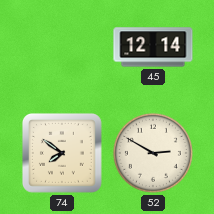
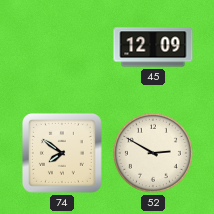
45: 12:14 -> 12:09 (153, 47)
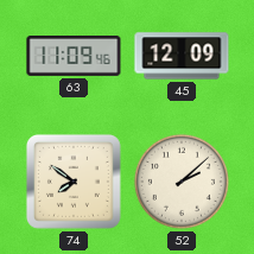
63: none -> 11:09 (74, 57)
52: 2:50 -> 2:08 (182, 182)
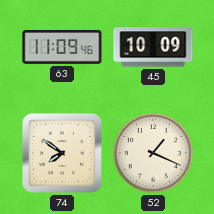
45: 12:09 -> 10:09 (153, 47)
52: 2:08 -> 1:19 (153, 153)
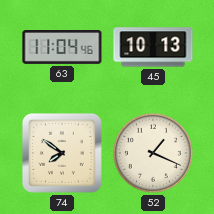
63: 11:09 -> 11:04 (62, 48)
45: 10:09 -> 10:13 (153, 47)
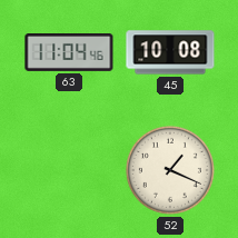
45: 10:13 -> 10:08 (170, 52)
74: 7:51 -> none (62, 153)
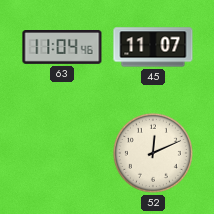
45: 10:08 -> 11:07 (153, 47)
52: 1:19 -> 12:11 (153, 153)
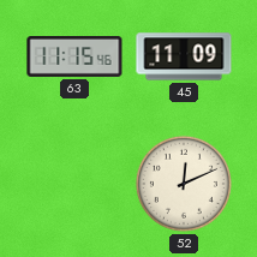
63: 11:04 -> 11:15 (74, 58)
45: 11:07 -> 11:09 (184, 56)
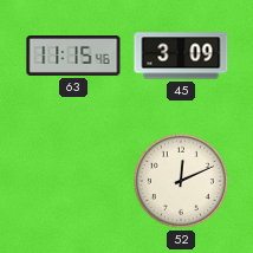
45: 11:09 -> 3:09 (181, 56)
